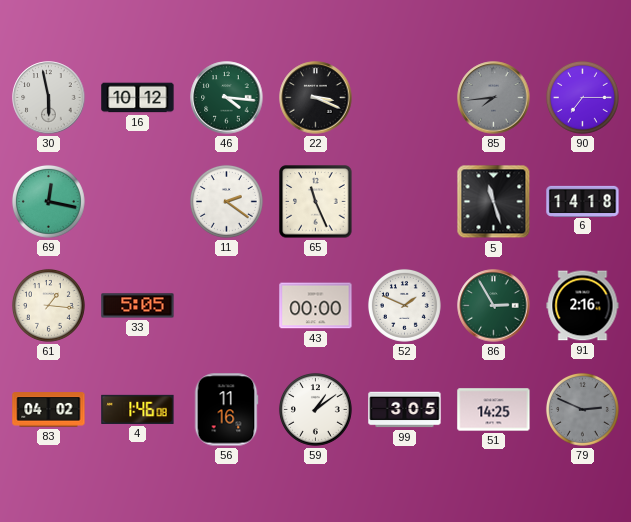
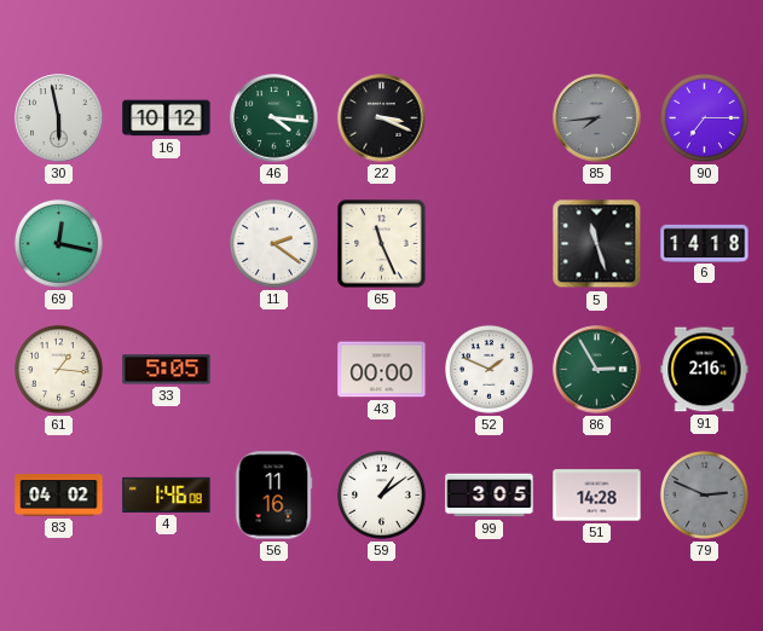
51: 14:25 -> 14:28 (597, 496)
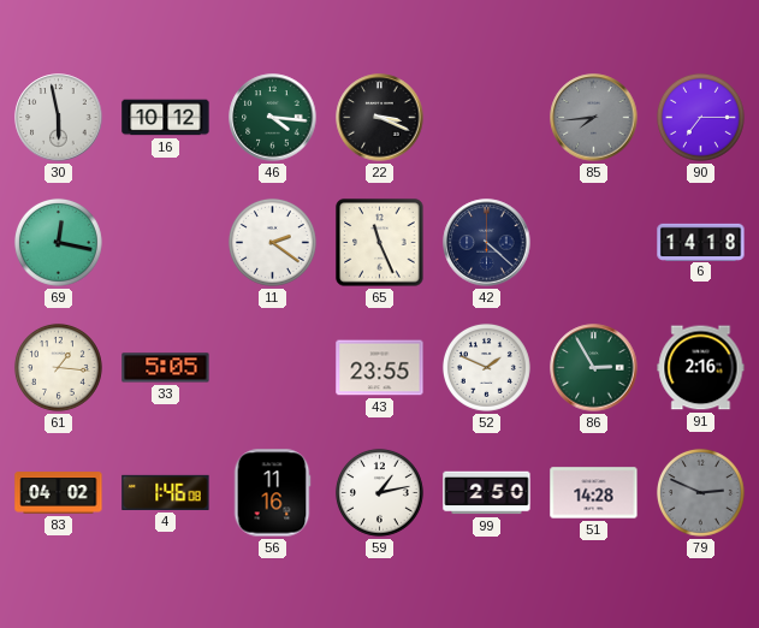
42: none -> 4:22 (487, 243)
5: 11:27 -> none (597, 244)
43: 00:00 -> 23:55 (380, 368)
59: 1:09 -> 1:13 (379, 492)
99: 3:05 -> 2:50 (487, 493)
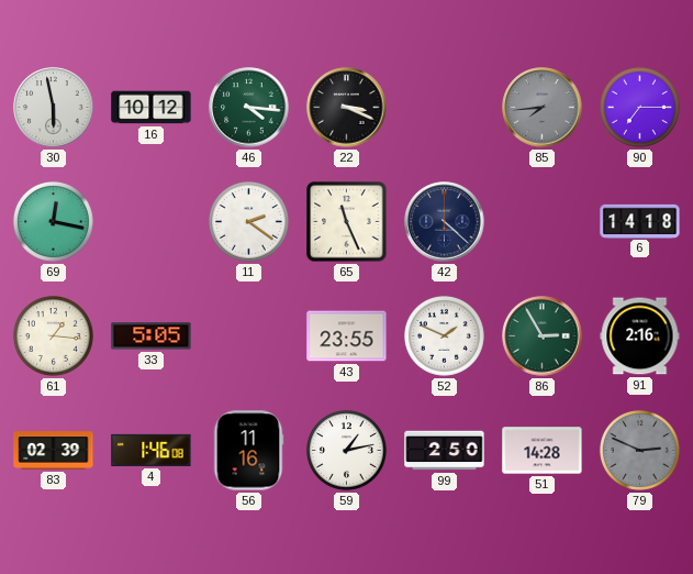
83: 04:02 -> 02:39 (54, 451)
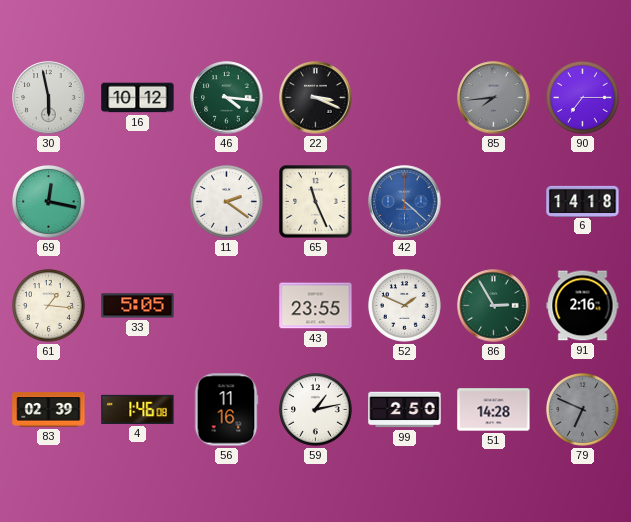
42 dial: navy -> blue (405, 202)
79: 2:49 -> 6:49 (582, 409)
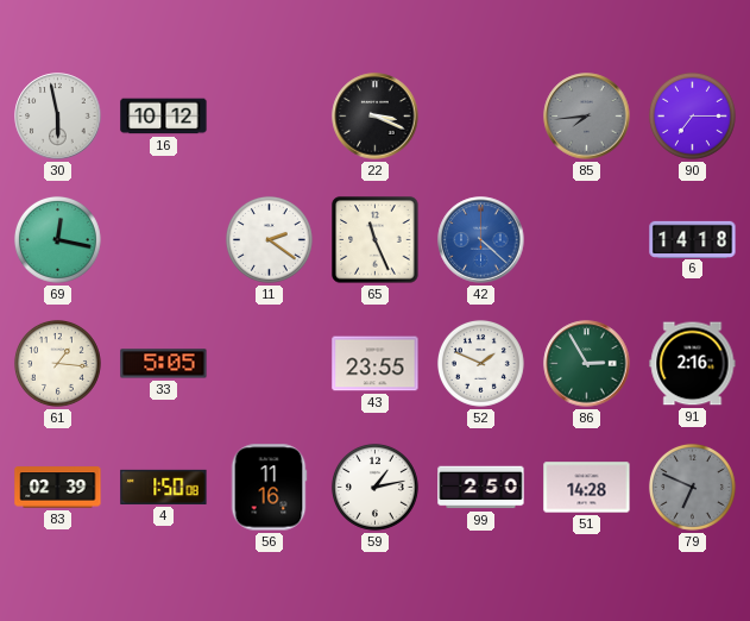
46: 4:16 -> none (227, 98)
4: 1:46 -> 1:50 (164, 487)
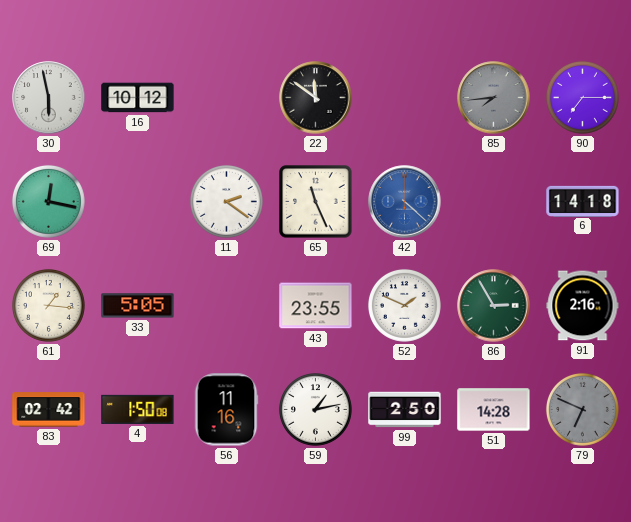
22: 3:19 -> 11:51 (316, 98)
83: 02:39 -> 02:42 (49, 410)
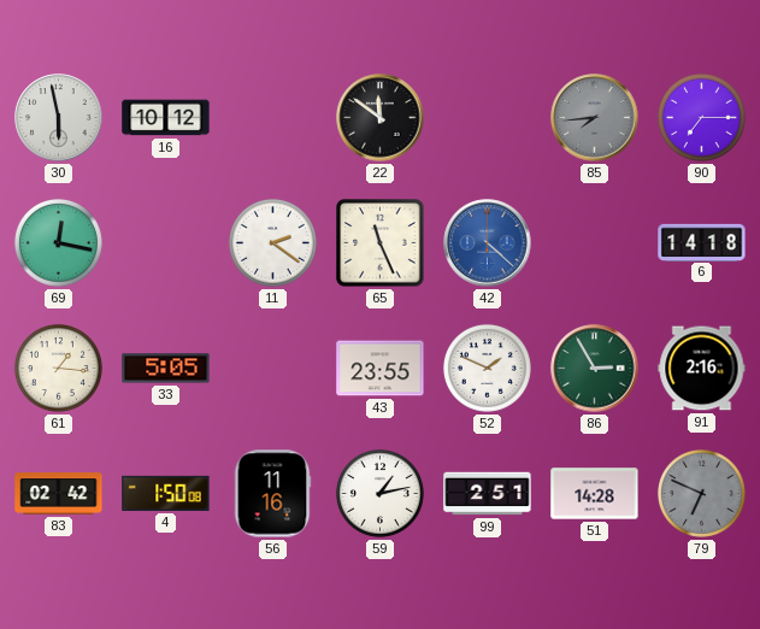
99: 2:50 -> 2:51 (488, 494)
